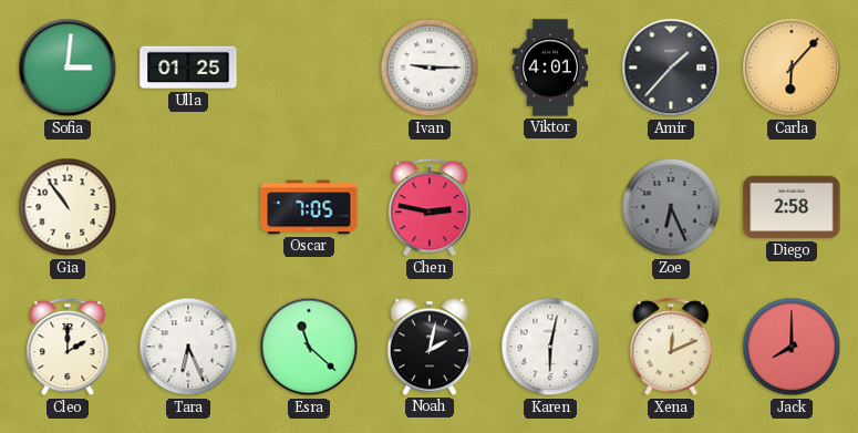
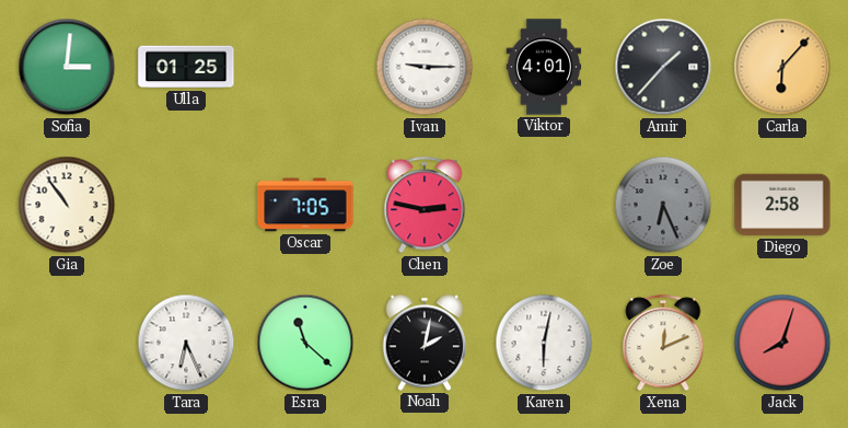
Cleo: 2:00 -> none (68, 348)
Jack: 8:00 -> 8:03 (782, 343)
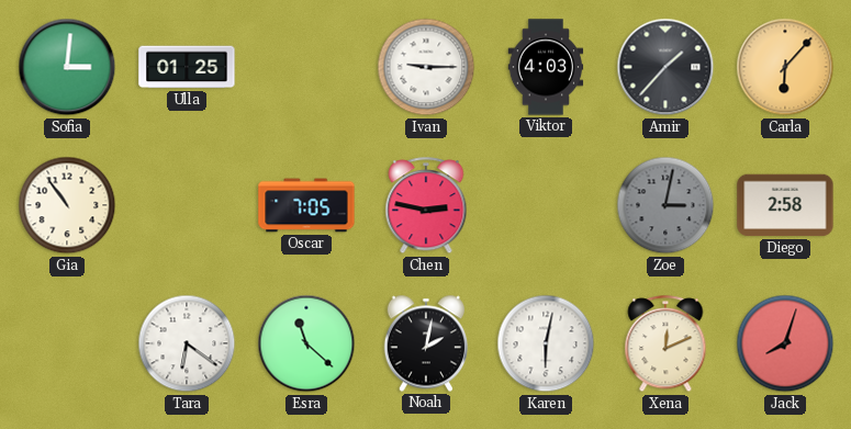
Viktor: 4:01 -> 4:03 (546, 67)
Zoe: 6:26 -> 3:02 (665, 205)
Tara: 6:26 -> 6:21 (187, 343)
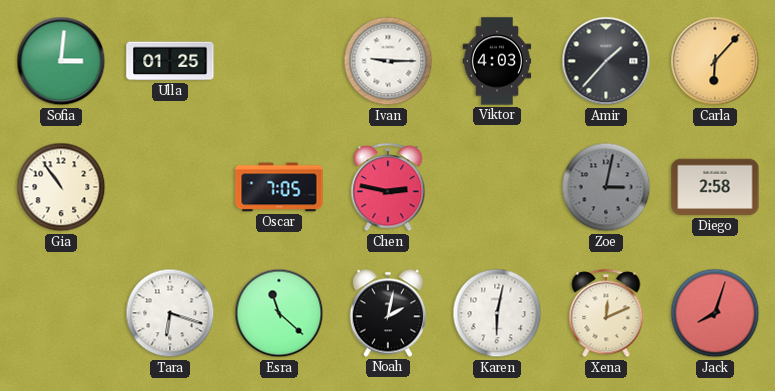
Tara: 6:21 -> 6:18 (170, 313)
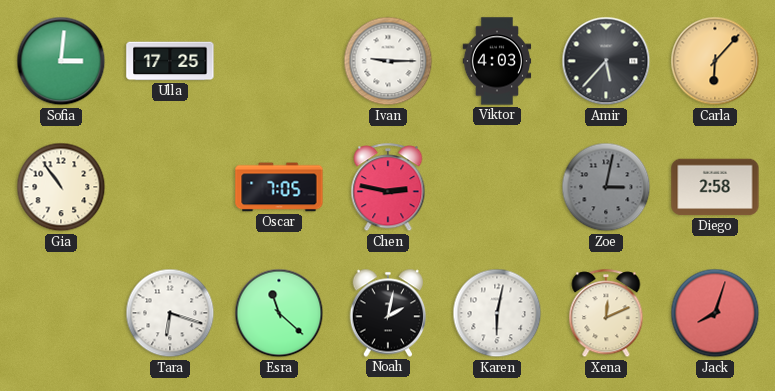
Ulla: 01:25 -> 17:25 (170, 61)
Amir: 1:37 -> 5:37 (606, 61)
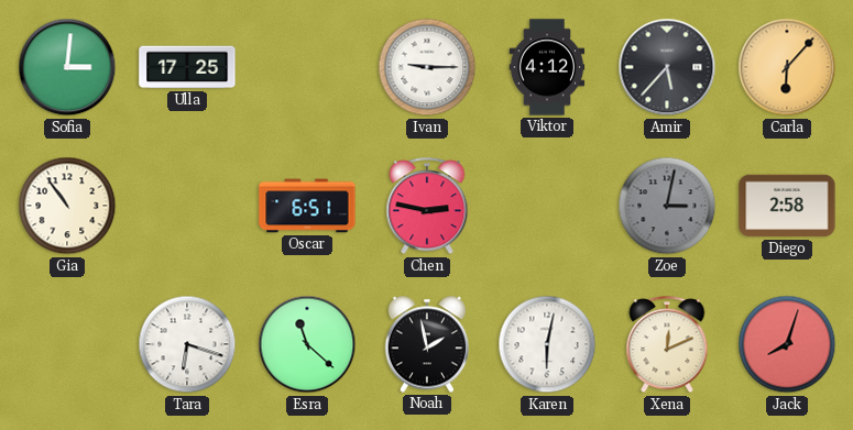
Viktor: 4:03 -> 4:12 (547, 67)
Oscar: 7:05 -> 6:51 (307, 206)
Noah: 2:02 -> 1:58 (427, 344)
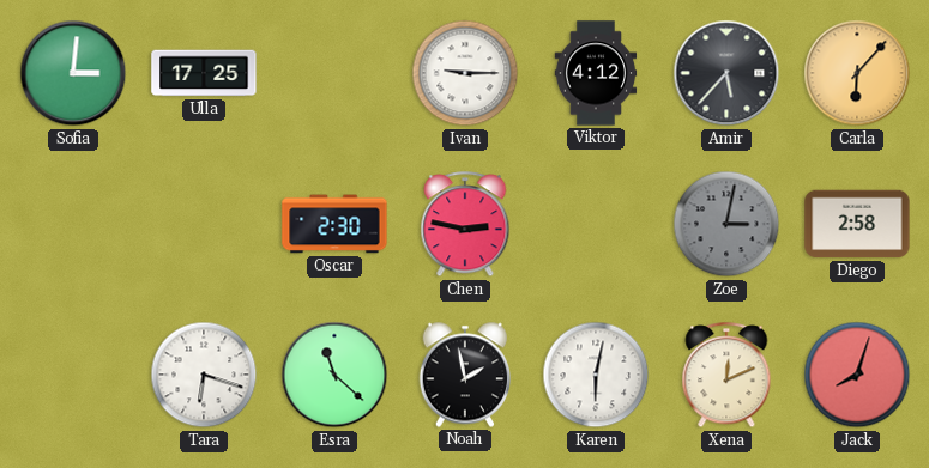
Gia: 10:54 -> none (67, 206)
Oscar: 6:51 -> 2:30 (334, 224)
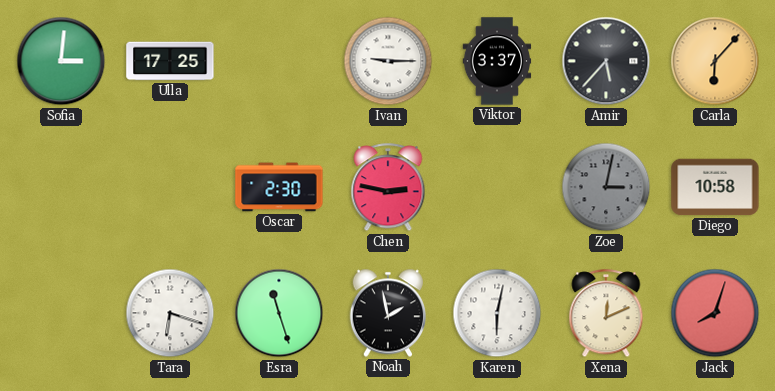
Viktor: 4:12 -> 3:37 (497, 61)
Diego: 2:58 -> 10:58 (715, 187)
Esra: 11:22 -> 11:27 (279, 313)
